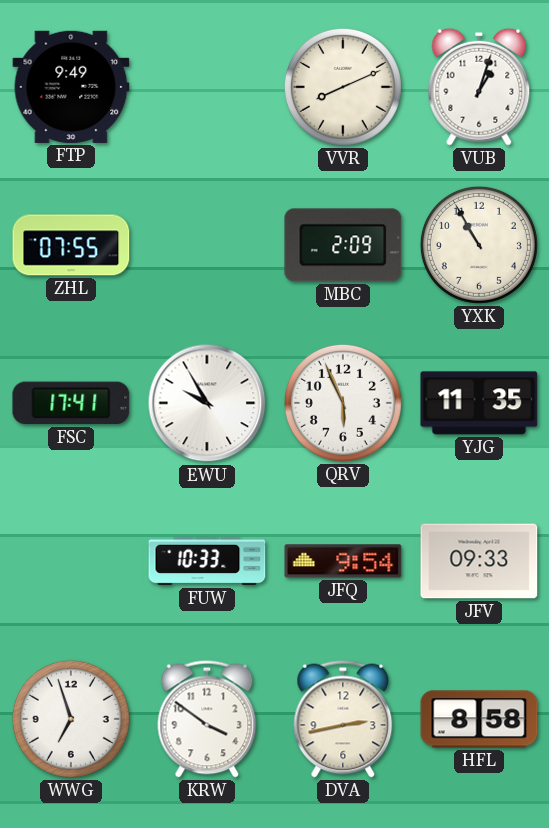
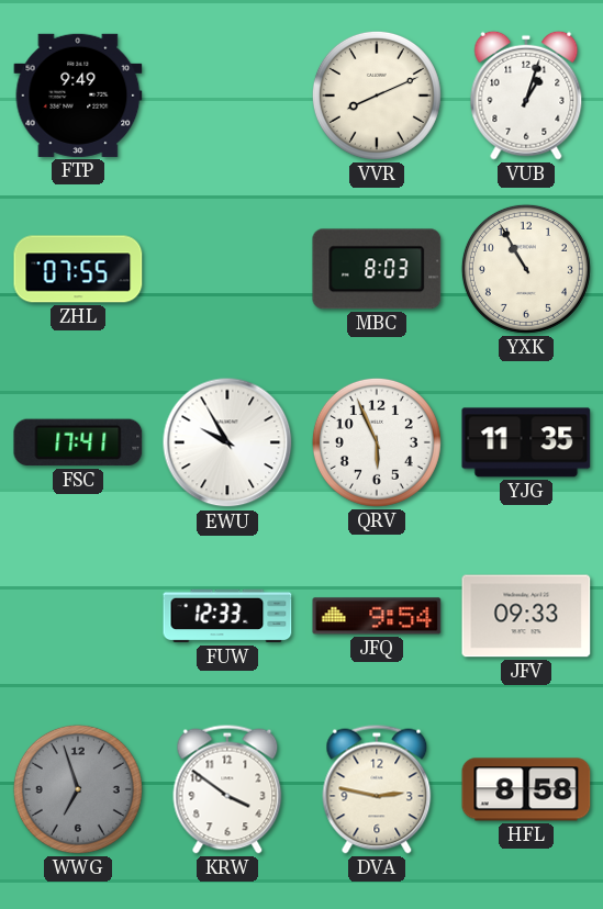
MBC: 2:09 -> 8:03 (377, 269)
FUW: 10:33 -> 12:33 (227, 616)
WWG dial: white -> grey (78, 789)
DVA: 2:43 -> 2:47 (377, 789)
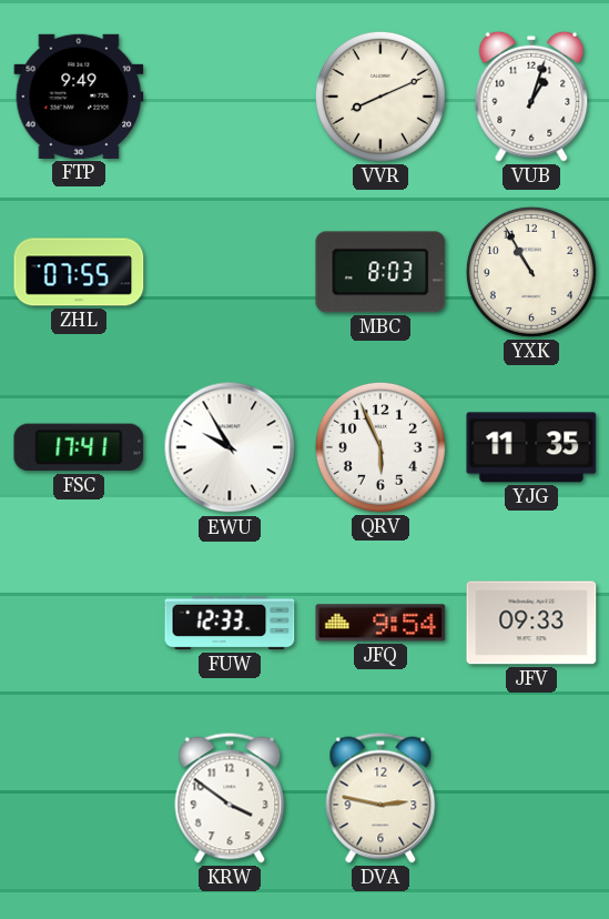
WWG: 6:57 -> none (78, 789)
HFL: 8:58 -> none (526, 789)
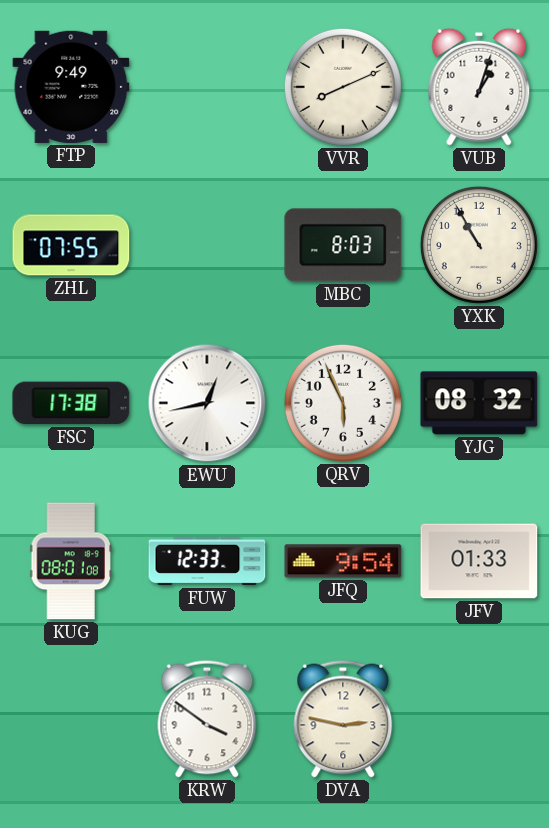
FSC: 17:41 -> 17:38 (71, 403)
EWU: 9:55 -> 12:43 (207, 403)
YJG: 11:35 -> 08:32 (479, 403)
KUG: none -> 08:01 (70, 561)
JFV: 09:33 -> 01:33 (479, 561)
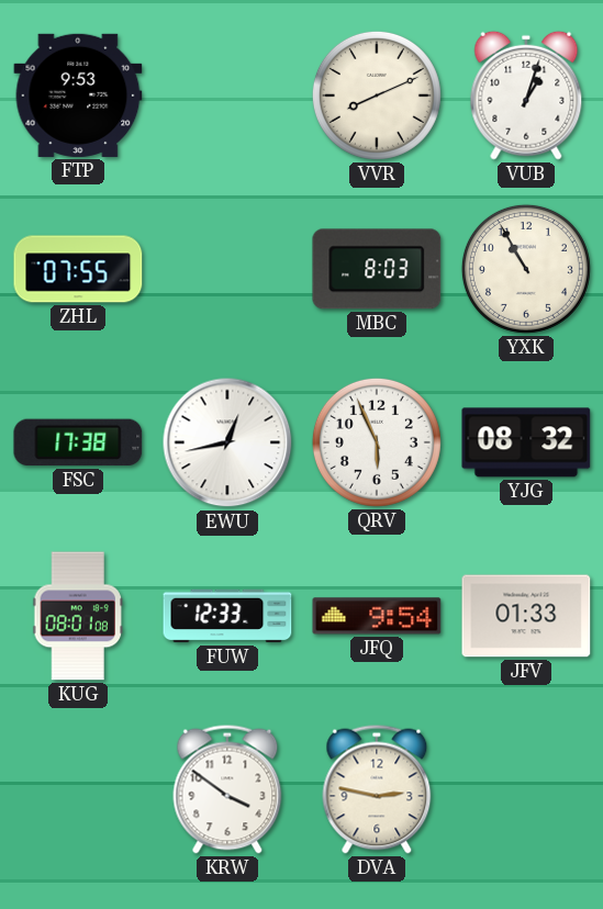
FTP: 9:49 -> 9:53 (78, 96)
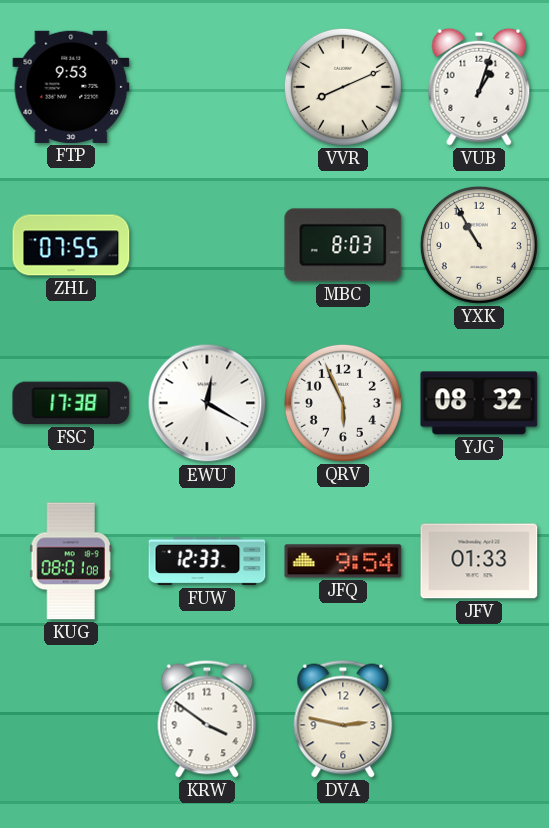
EWU: 12:43 -> 12:20 (207, 403)
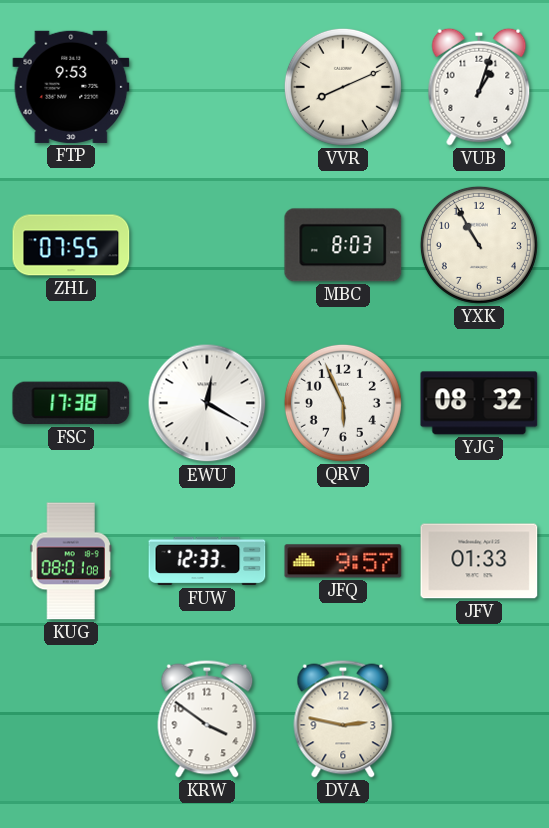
JFQ: 9:54 -> 9:57 (343, 561)
